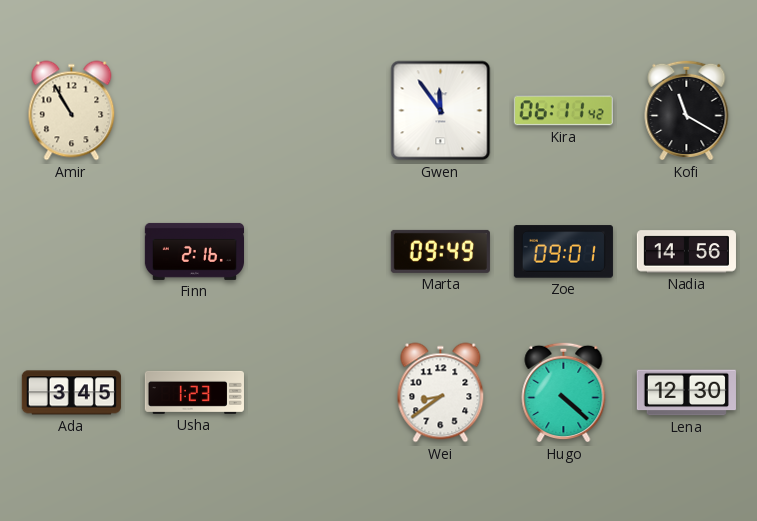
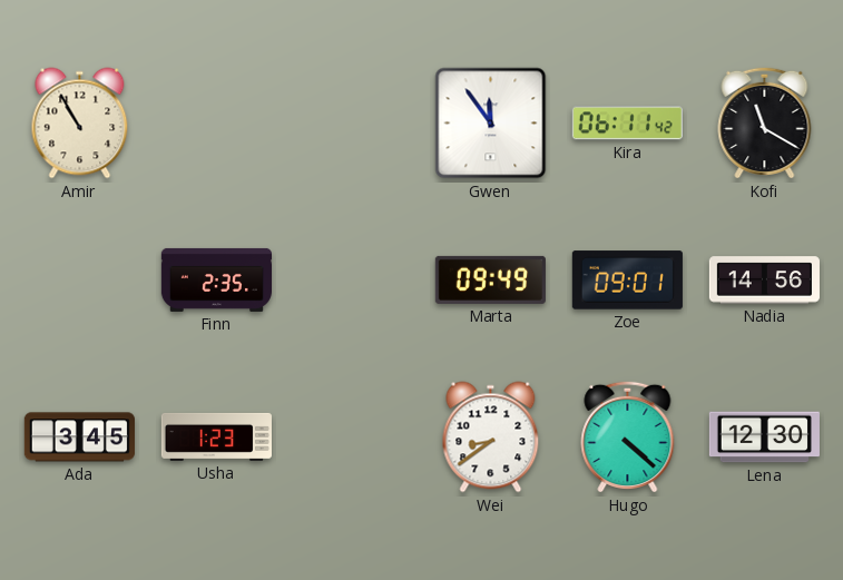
Finn: 2:16 -> 2:35 (216, 279)
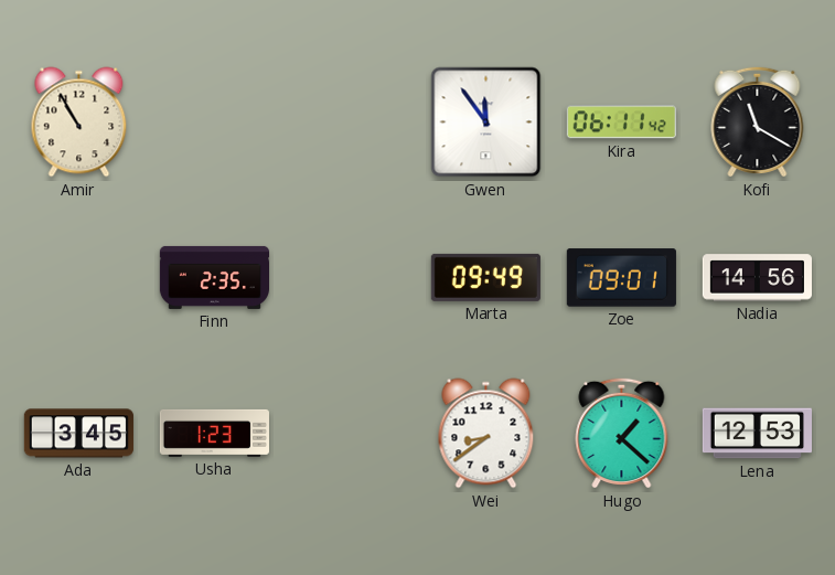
Hugo: 4:22 -> 1:22 (622, 433)
Lena: 12:30 -> 12:53 (757, 434)
